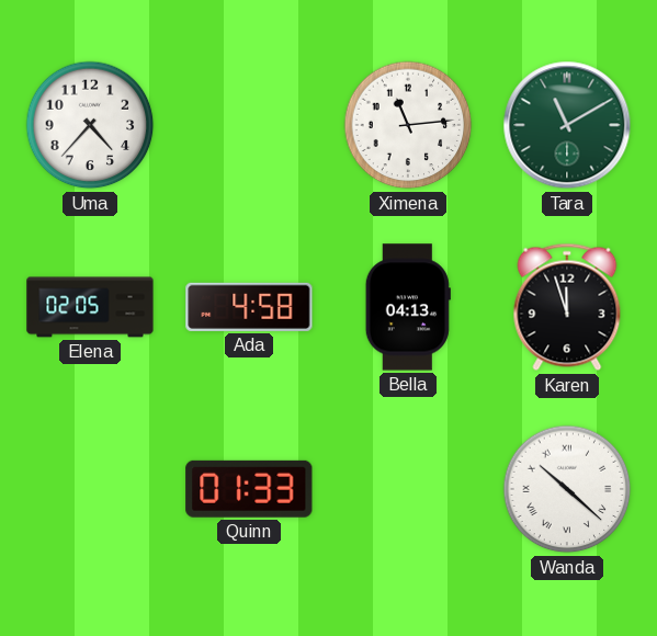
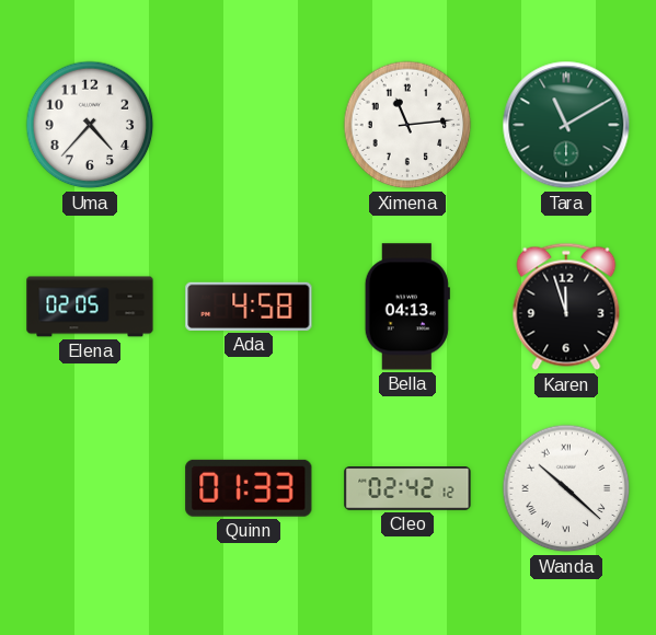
Cleo: none -> 02:42 (407, 488)
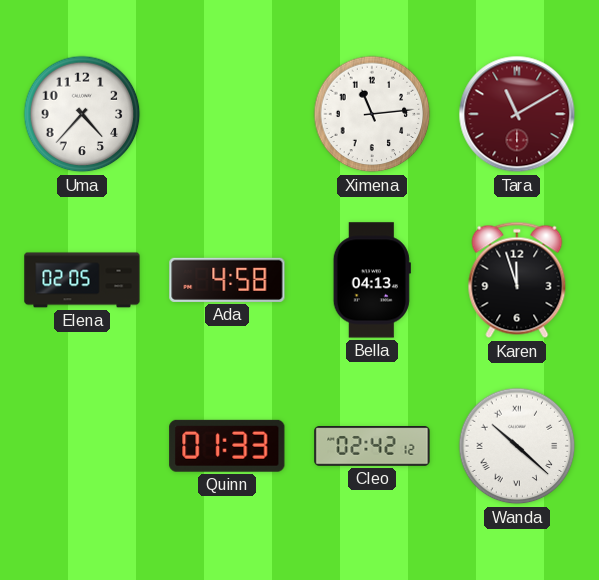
Tara dial: green -> burgundy (517, 114)
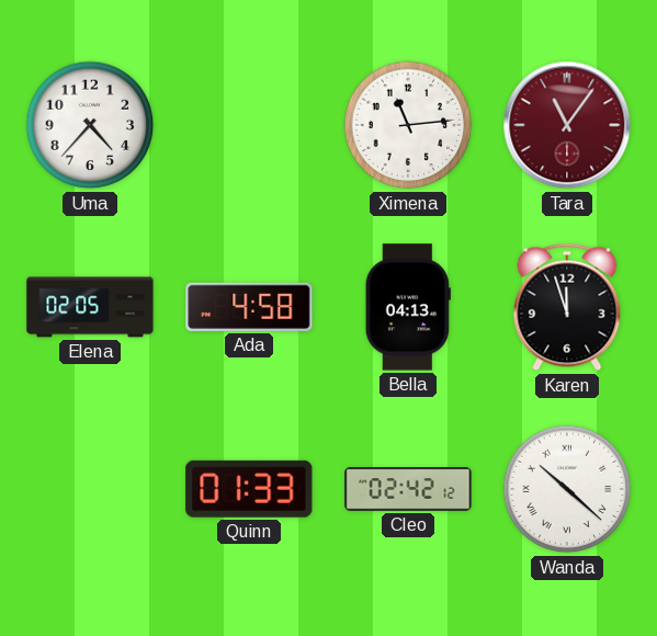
Tara: 11:10 -> 11:06 (567, 125)
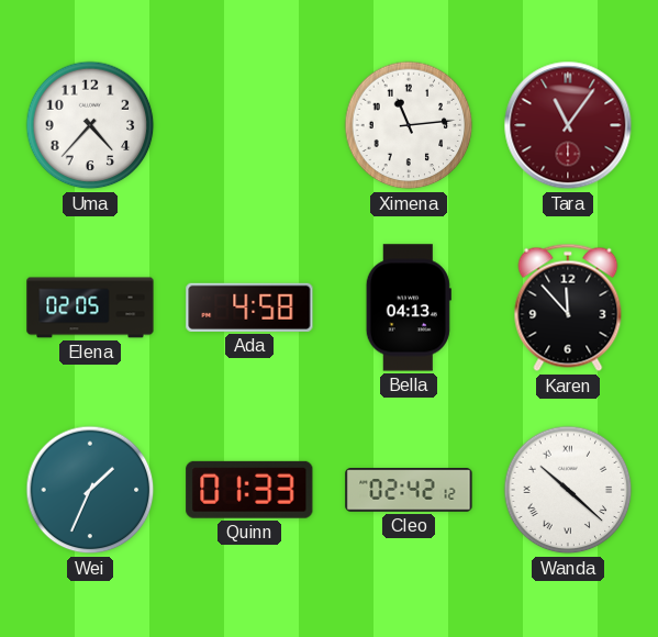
Karen: 11:57 -> 11:53 (568, 308)
Wei: none -> 1:34 (90, 490)
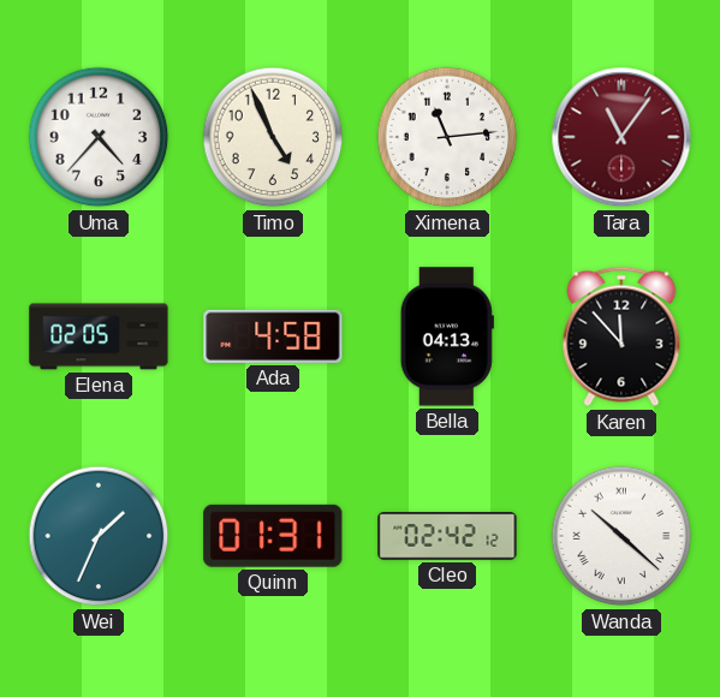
Timo: none -> 4:56 (273, 137)
Quinn: 01:33 -> 01:31 (273, 536)
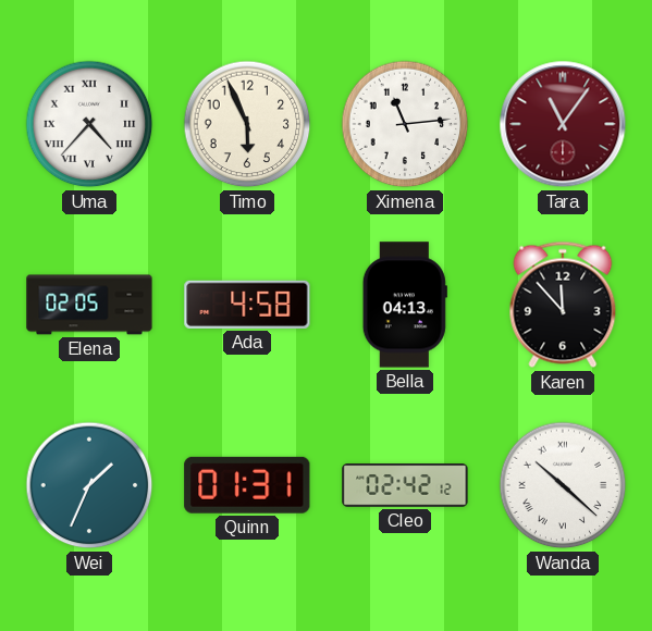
Uma numerals: Arabic -> Roman (89, 124)
Timo: 4:56 -> 5:56 (247, 124)
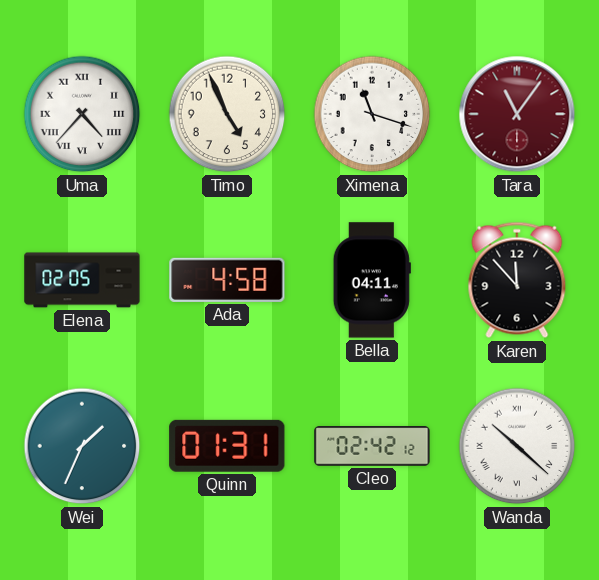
Timo: 5:56 -> 4:56 (227, 114)
Ximena: 11:14 -> 11:18 (372, 114)
Bella: 04:13 -> 04:11 (372, 280)
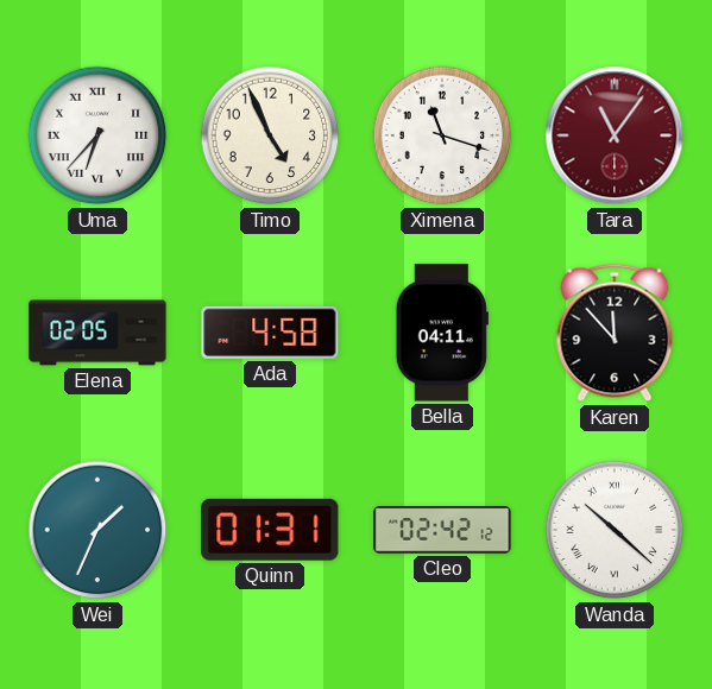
Uma: 4:37 -> 6:37 (97, 135)
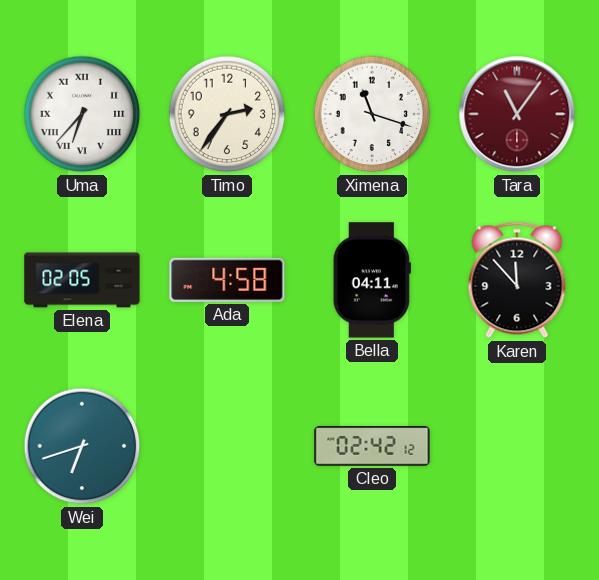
Timo: 4:56 -> 2:36 (227, 114)
Wei: 1:34 -> 6:42 (82, 446)
Quinn: 01:31 -> none (270, 530)
Wanda: 10:22 -> none (615, 530)
